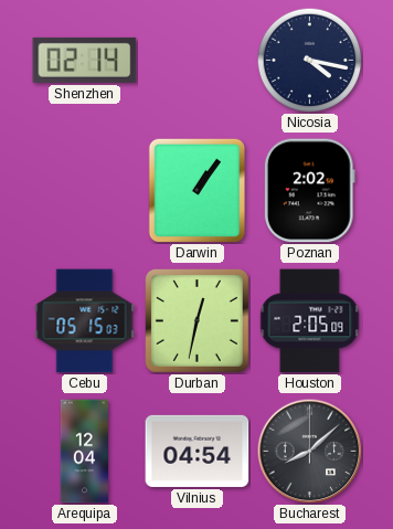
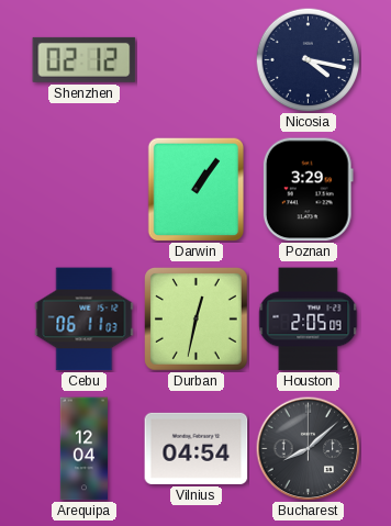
Shenzhen: 02:14 -> 02:12 (85, 59)
Poznan: 2:02 -> 3:29 (308, 190)
Cebu: 05:15 -> 06:11 (85, 320)
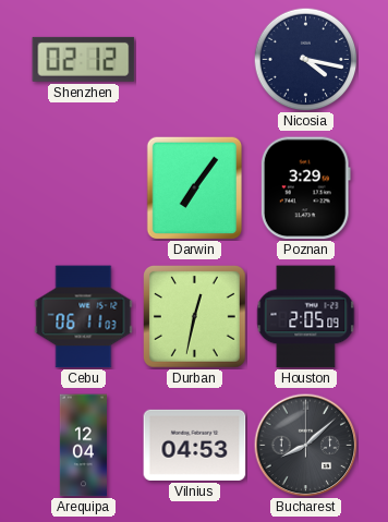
Darwin: 1:06 -> 7:06 (195, 187)
Vilnius: 04:54 -> 04:53 (195, 445)
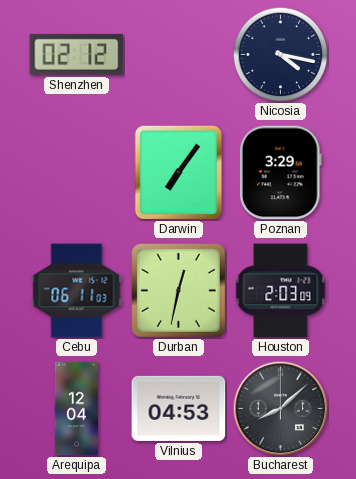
Houston: 2:05 -> 2:03 (281, 291)
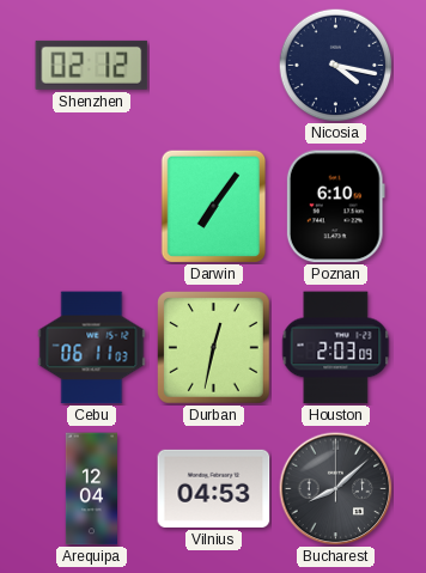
Poznan: 3:29 -> 6:10 (335, 207)
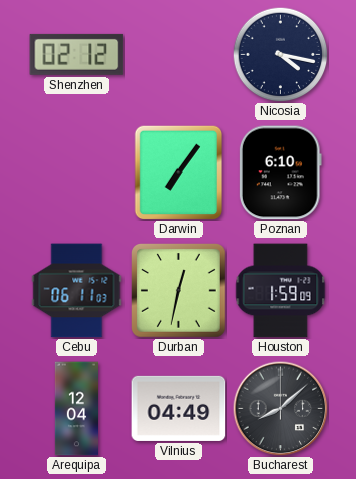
Houston: 2:03 -> 1:59 (281, 291)
Vilnius: 04:53 -> 04:49 (179, 408)
